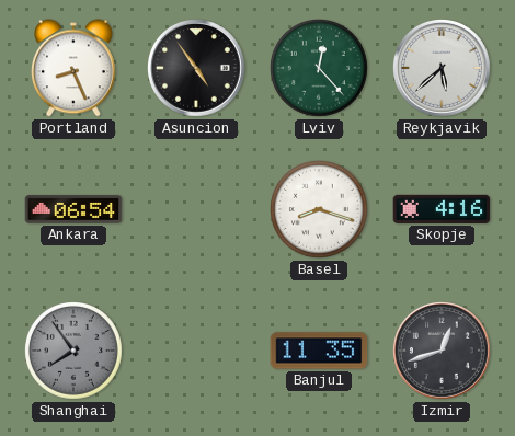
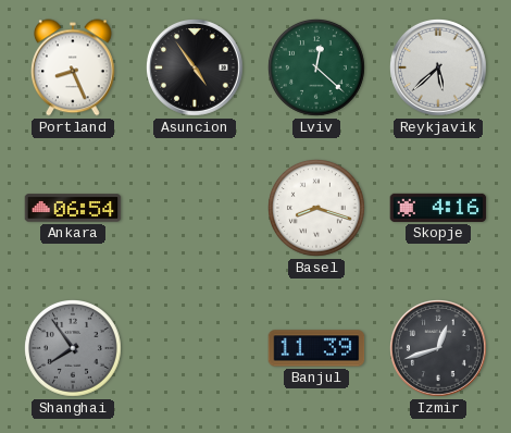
Lviv: 12:23 -> 12:22 (317, 69)
Banjul: 11:35 -> 11:39 (316, 348)
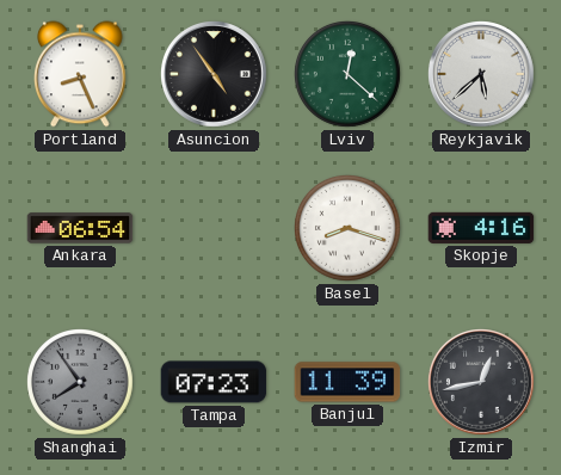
Tampa: none -> 07:23 (214, 382)
Izmir: 12:42 -> 12:43 (482, 383)
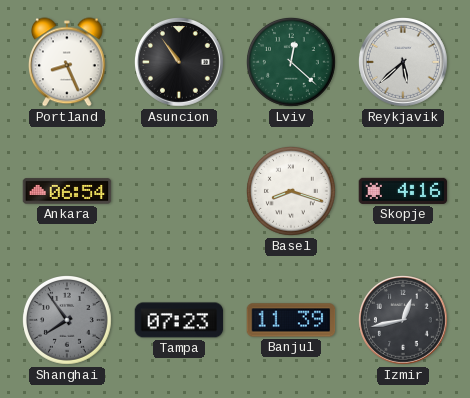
Asuncion: 4:54 -> 10:54 (180, 63)
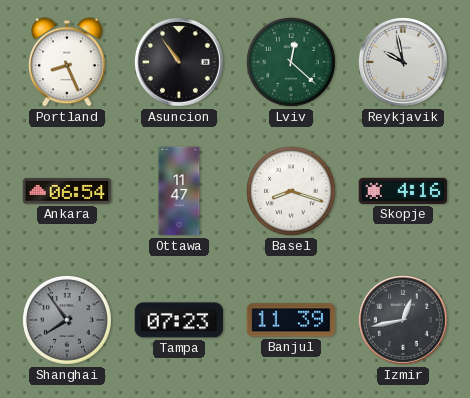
Reykjavik: 5:38 -> 9:58 (404, 63)
Ottawa: none -> 11:47 (179, 191)
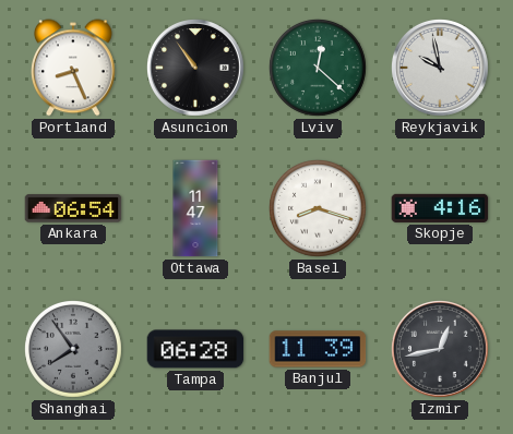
Tampa: 07:23 -> 06:28 (195, 349)
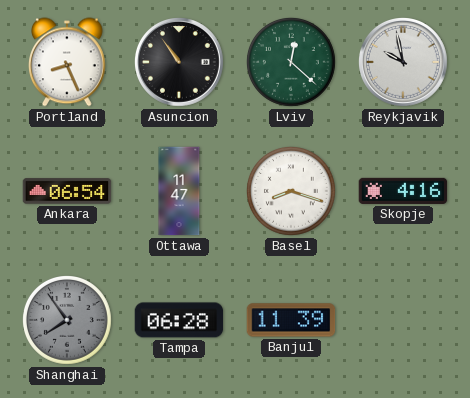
Izmir: 12:43 -> none (441, 350)
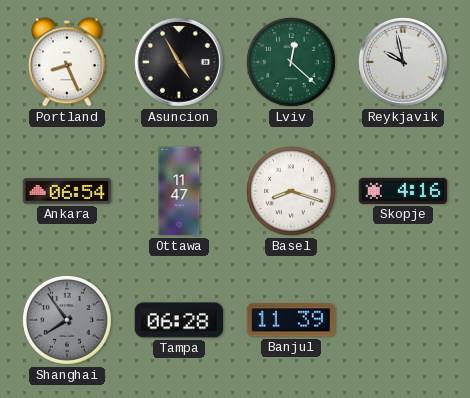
Asuncion: 10:54 -> 4:55 (180, 63)
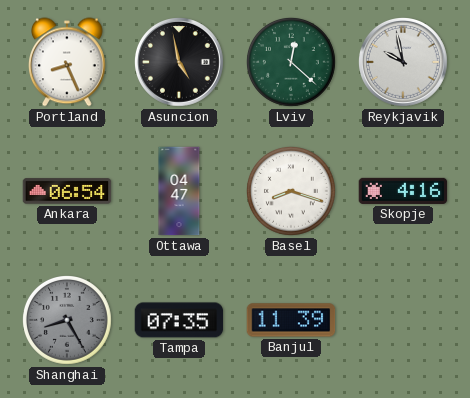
Asuncion: 4:55 -> 4:58 (180, 63)
Ottawa: 11:47 -> 04:47 (179, 191)
Shanghai: 7:54 -> 8:25 (68, 321)
Tampa: 06:28 -> 07:35 (179, 320)
